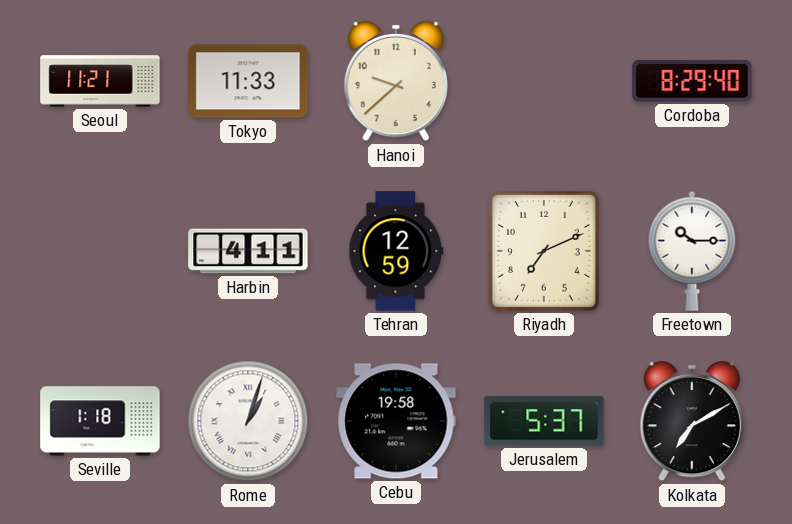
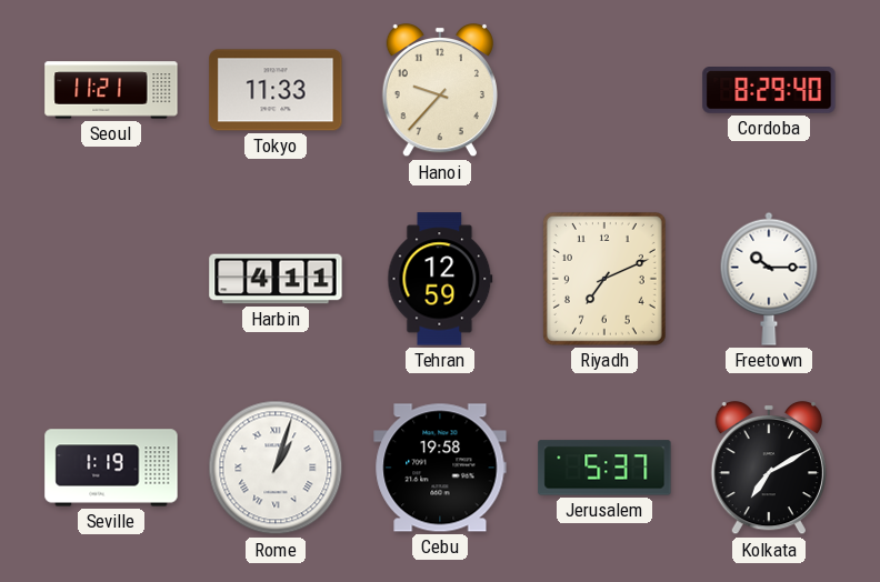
Hanoi: 9:38 -> 9:37 (439, 90)
Seville: 1:18 -> 1:19 (111, 468)
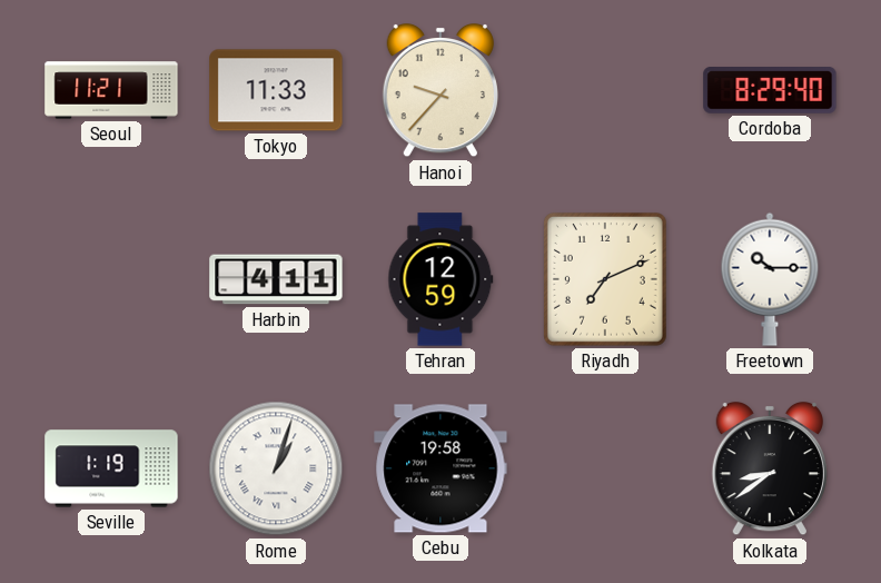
Jerusalem: 5:37 -> none (604, 468)
Kolkata: 7:10 -> 8:39 (769, 468)
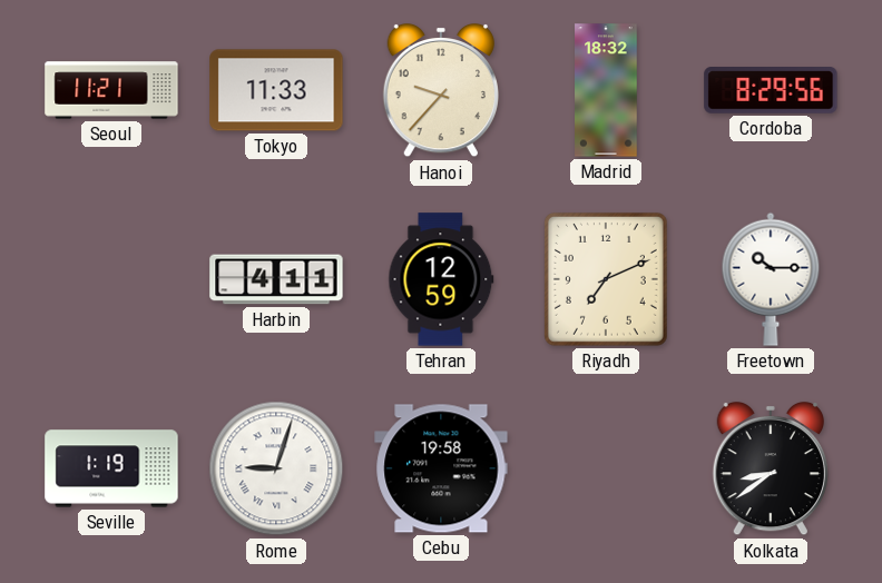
Madrid: none -> 18:32 (606, 90)
Cordoba: 8:29:40 -> 8:29:56 (771, 91)
Rome: 1:03 -> 9:03 (276, 468)
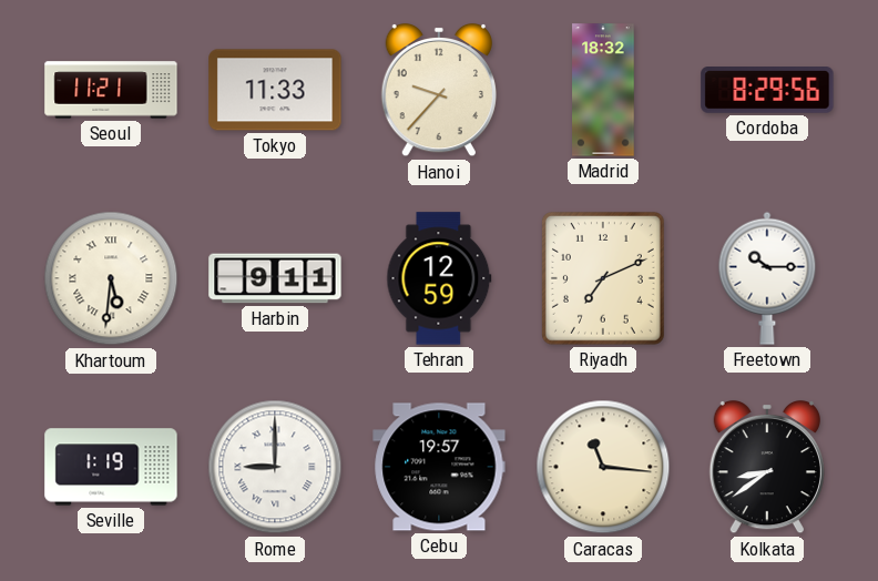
Khartoum: none -> 5:31 (111, 278)
Harbin: 4:11 -> 9:11 (275, 278)
Rome: 9:03 -> 9:00 (275, 467)
Cebu: 19:58 -> 19:57 (439, 467)
Caracas: none -> 11:16 (603, 467)
